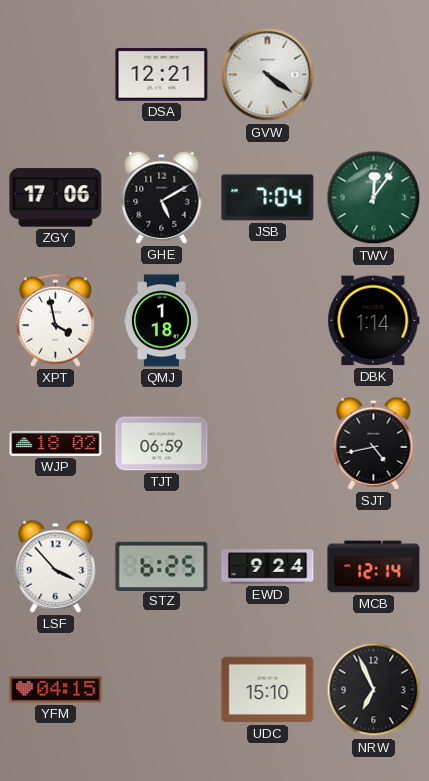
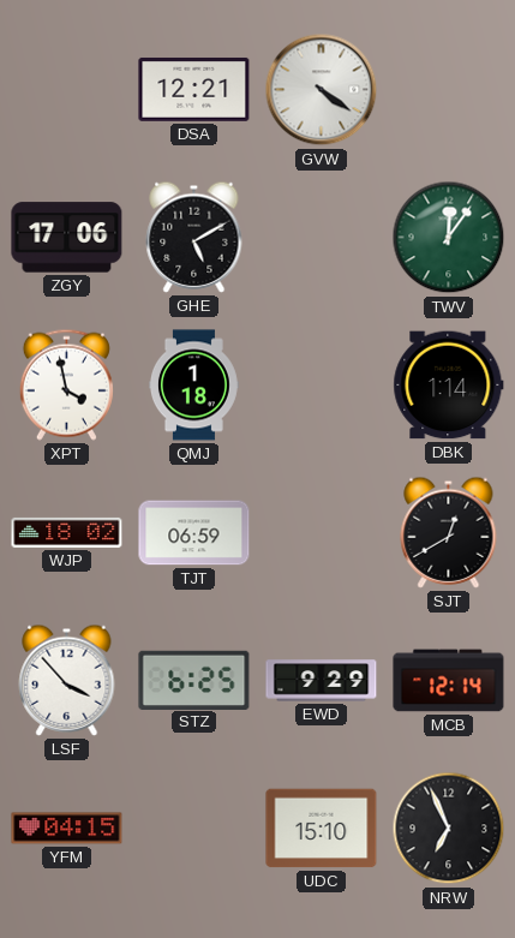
JSB: 7:04 -> none (268, 198)
SJT: 4:43 -> 12:40 (449, 532)
EWD: 9:24 -> 9:29 (322, 681)
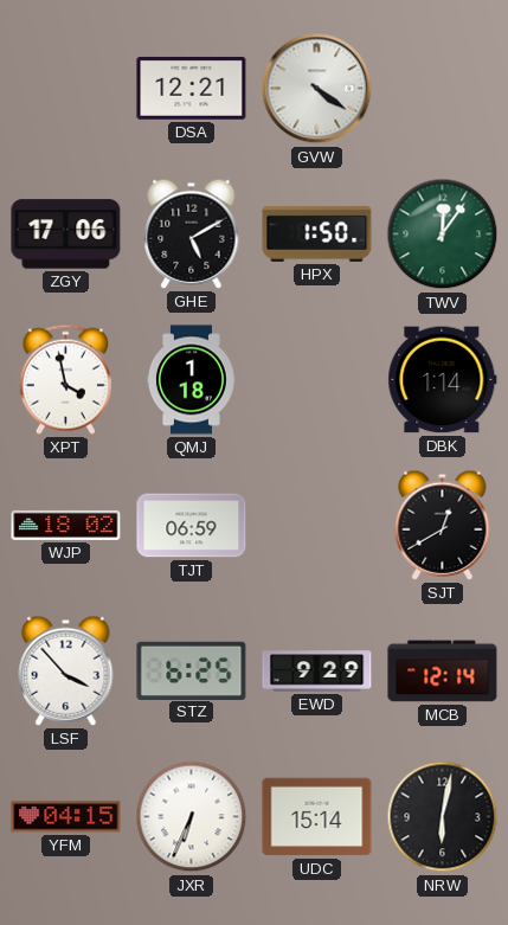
HPX: none -> 1:50 (317, 233)
JXR: none -> 6:34 (192, 817)
UDC: 15:10 -> 15:14 (317, 817)
NRW: 6:56 -> 6:02 (443, 817)
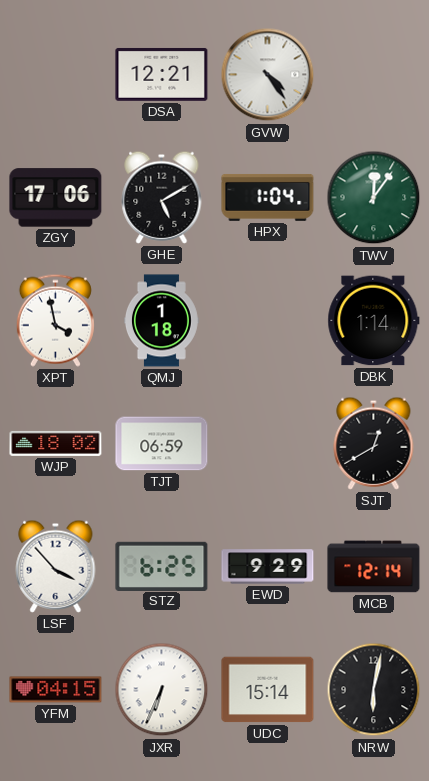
GVW: 4:21 -> 4:24 (268, 75)
HPX: 1:50 -> 1:04 (268, 197)
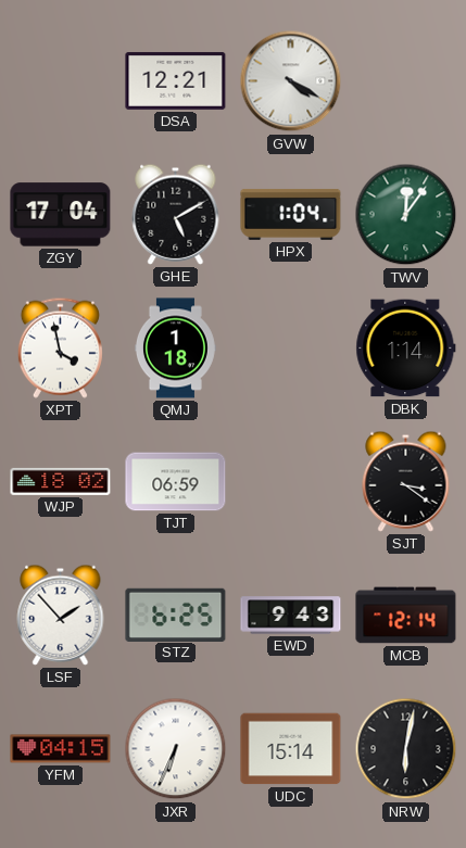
GVW: 4:24 -> 4:20 (291, 81)
ZGY: 17:06 -> 17:04 (61, 215)
SJT: 12:40 -> 3:21 (406, 481)
LSF: 3:53 -> 1:53 (61, 615)
EWD: 9:29 -> 9:43 (291, 616)
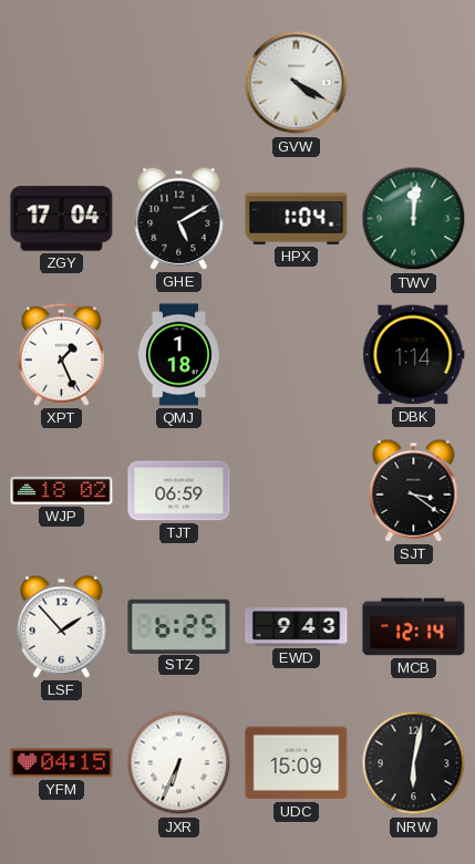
DSA: 12:21 -> none (176, 80)
TWV: 12:06 -> 12:01 (414, 219)
XPT: 3:58 -> 1:26 (61, 354)
UDC: 15:14 -> 15:09 (297, 763)
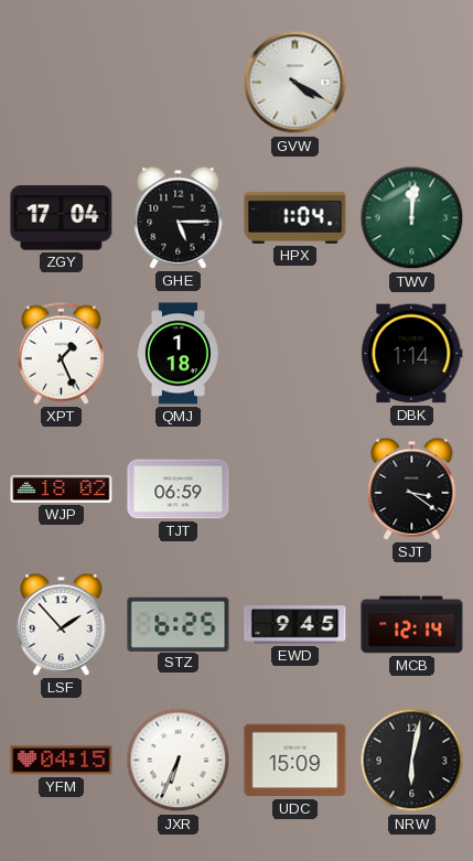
GHE: 5:10 -> 5:15 (179, 217)
EWD: 9:43 -> 9:45 (295, 625)
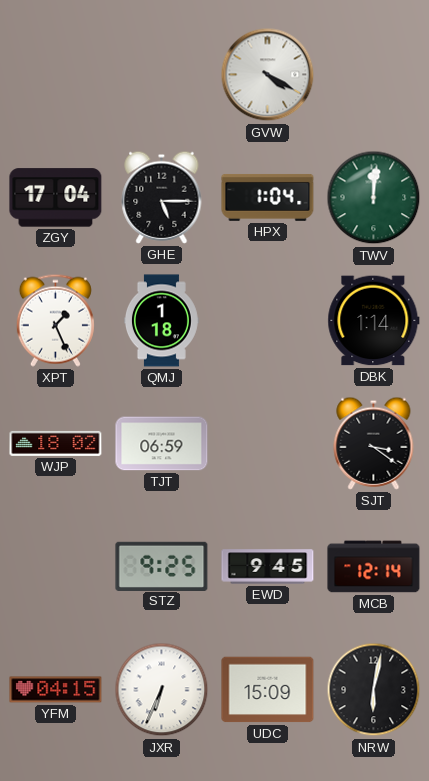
LSF: 1:53 -> none (62, 624)
STZ: 6:25 -> 9:25 (162, 566)
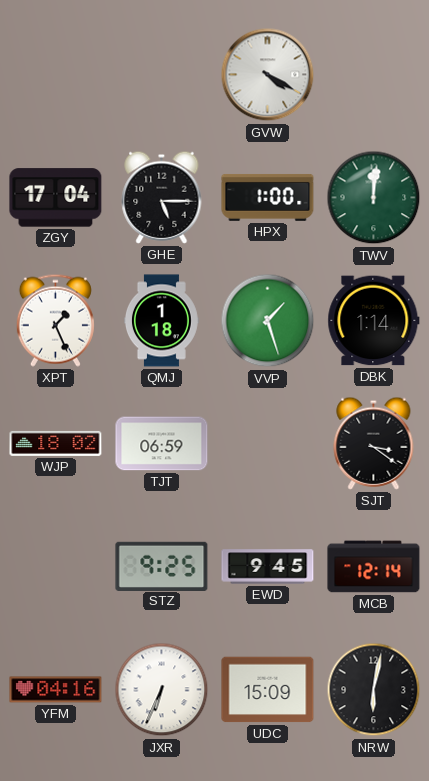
HPX: 1:04 -> 1:00 (268, 197)
VVP: none -> 1:27 (268, 321)
YFM: 04:15 -> 04:16 (56, 690)
